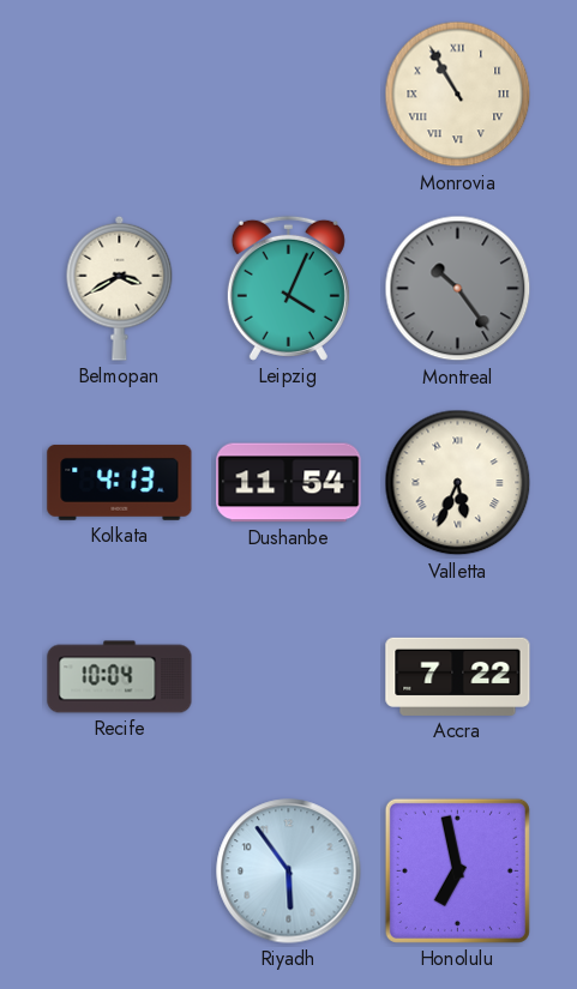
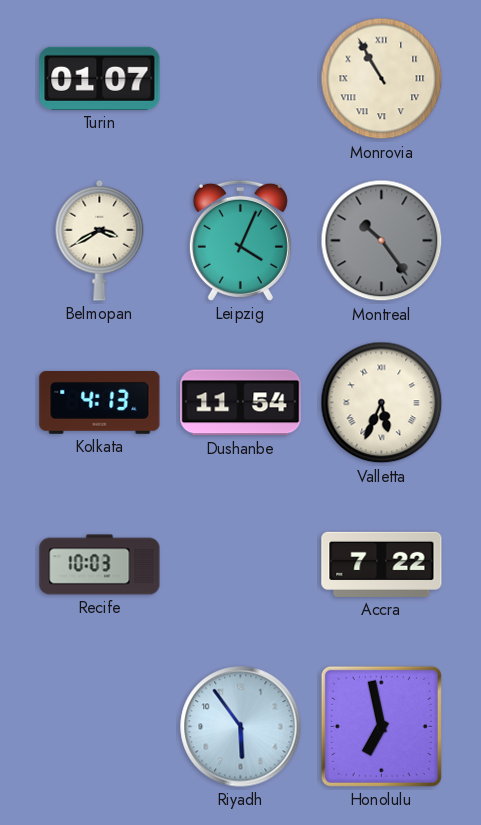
Turin: none -> 01:07 (100, 78)
Recife: 10:04 -> 10:03 (100, 565)
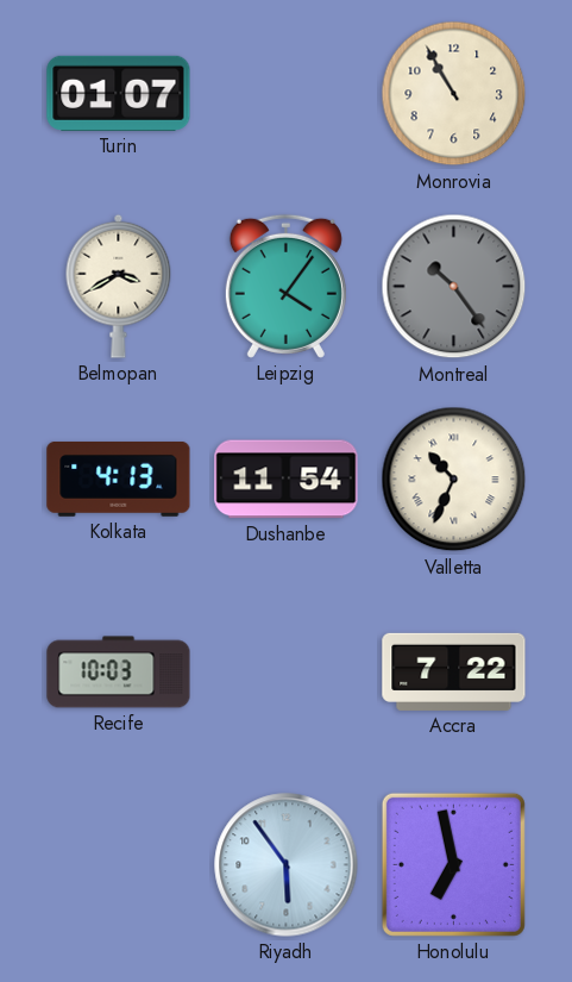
Monrovia numerals: Roman -> Arabic (454, 94)
Leipzig: 4:04 -> 4:06 (285, 286)
Valletta: 5:34 -> 10:34 (454, 480)
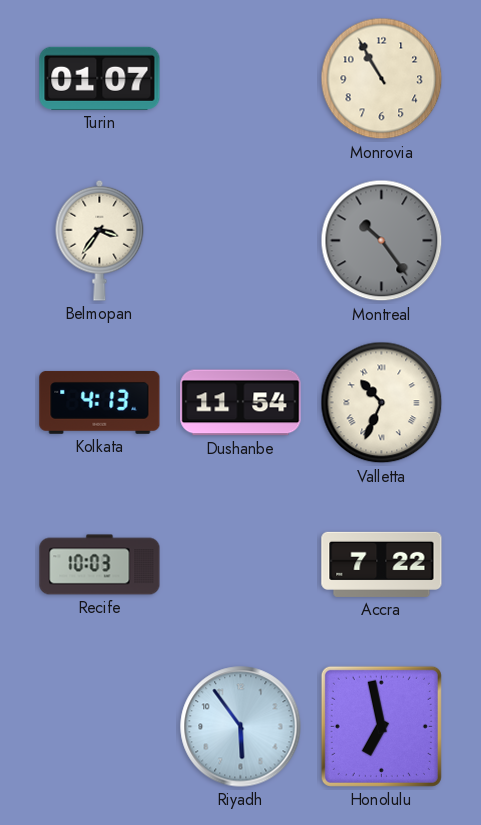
Belmopan: 3:40 -> 3:36 (100, 240)
Leipzig: 4:06 -> none (285, 286)
